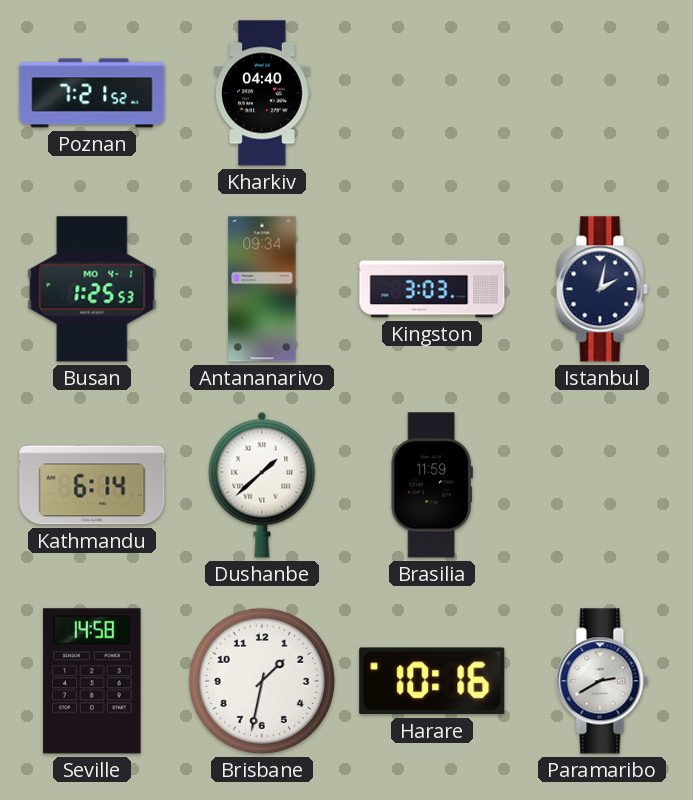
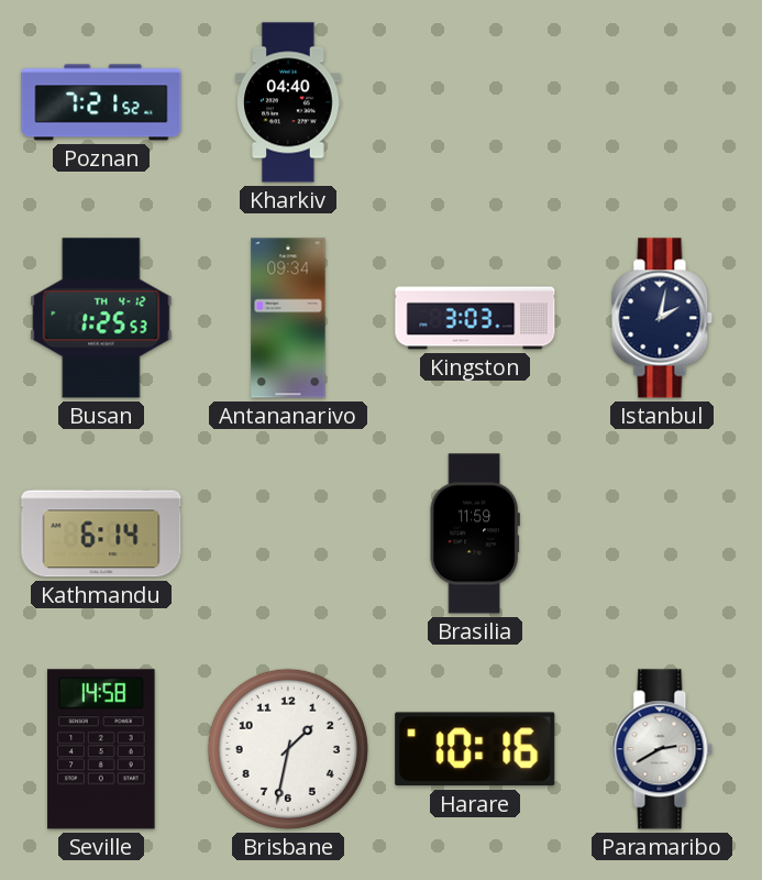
Busan date: MO 4-1 -> TH 4-12 (101, 318)
Dushanbe: 1:38 -> none (262, 485)
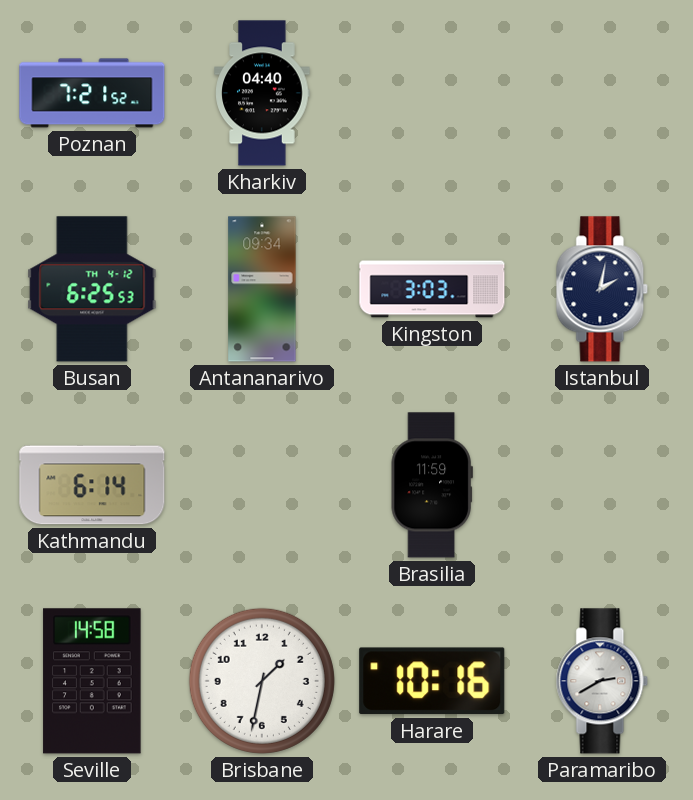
Busan: 1:25 -> 6:25 (92, 289)
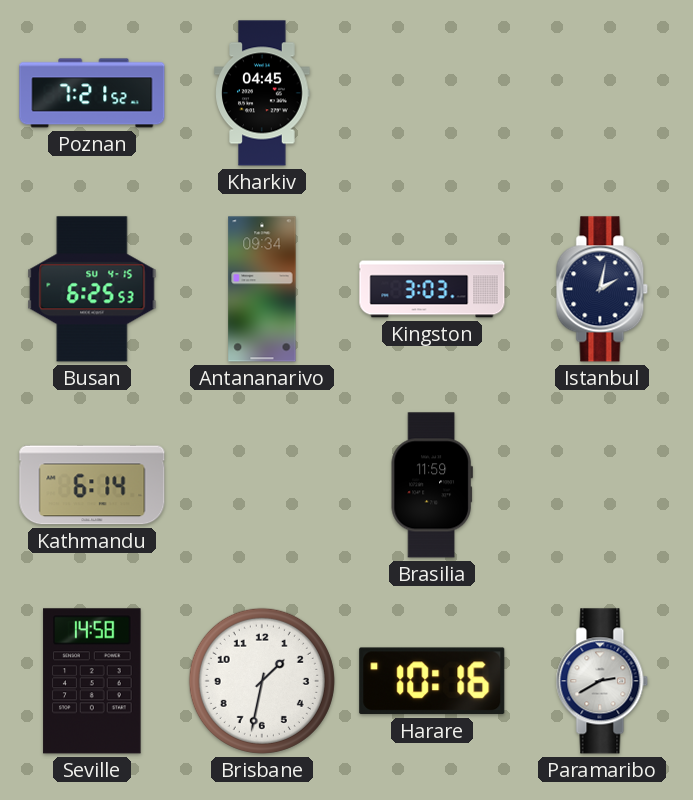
Kharkiv: 04:40 -> 04:45 (262, 93)
Busan date: TH 4-12 -> SU 4-15 (92, 289)
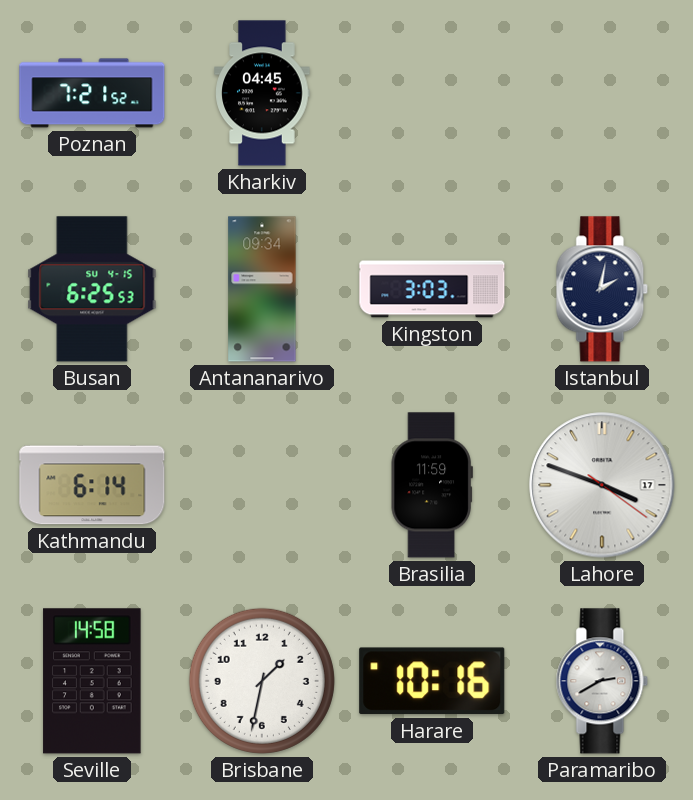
Lahore: none -> 3:48 (602, 485)
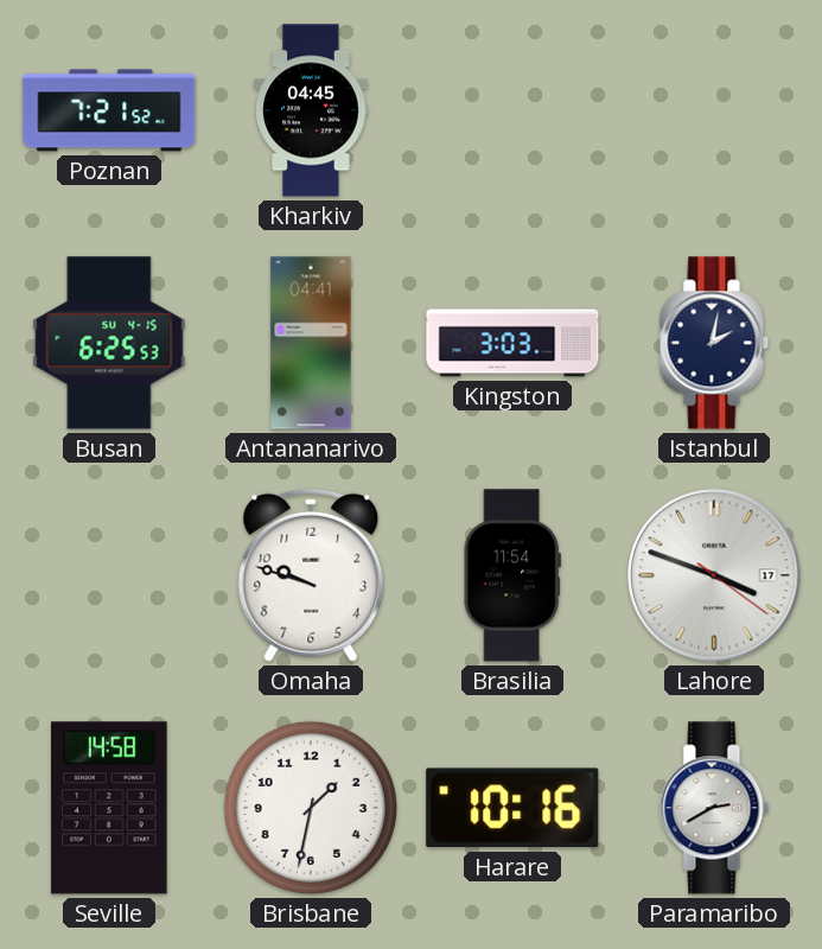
Antananarivo: 09:34 -> 04:41 (311, 343)
Kathmandu: 6:14 -> none (92, 485)
Omaha: none -> 9:48 (311, 575)
Brasilia: 11:59 -> 11:54 (512, 575)
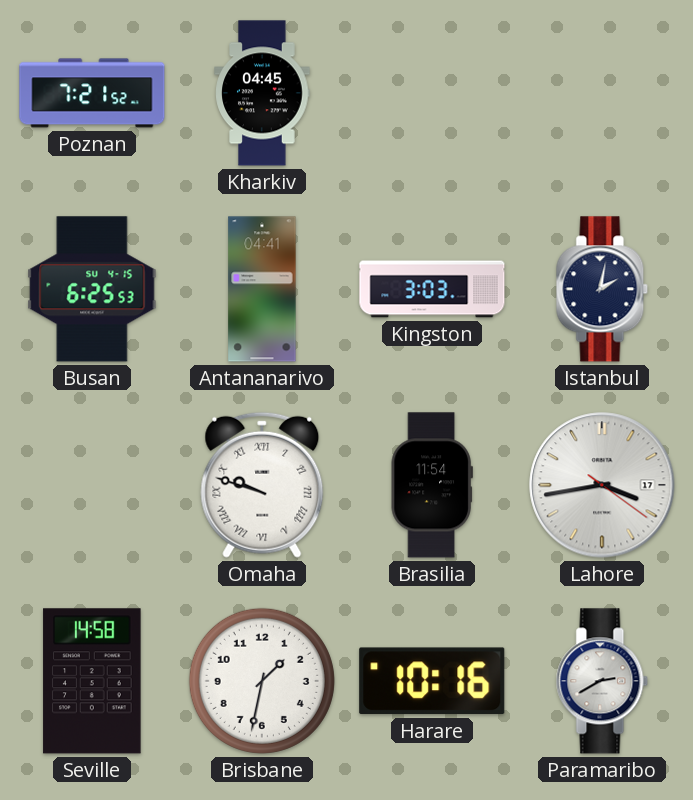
Omaha numerals: Arabic -> Roman (262, 485)
Lahore: 3:48 -> 3:43 (602, 485)
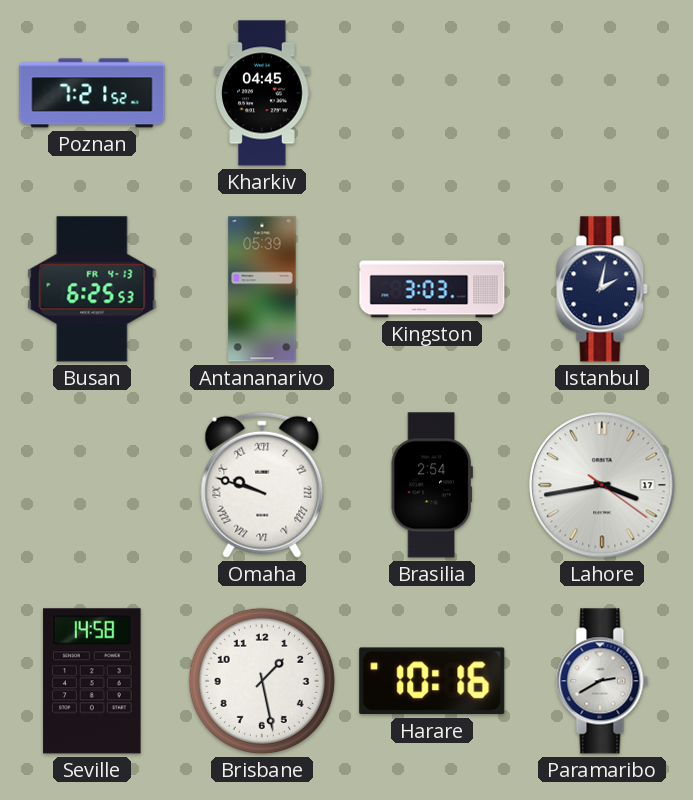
Busan date: SU 4-15 -> FR 4-13 (92, 289)
Antananarivo: 04:41 -> 05:39 (262, 289)
Brasilia: 11:54 -> 2:54 (432, 485)
Brisbane: 1:32 -> 1:28 (262, 681)
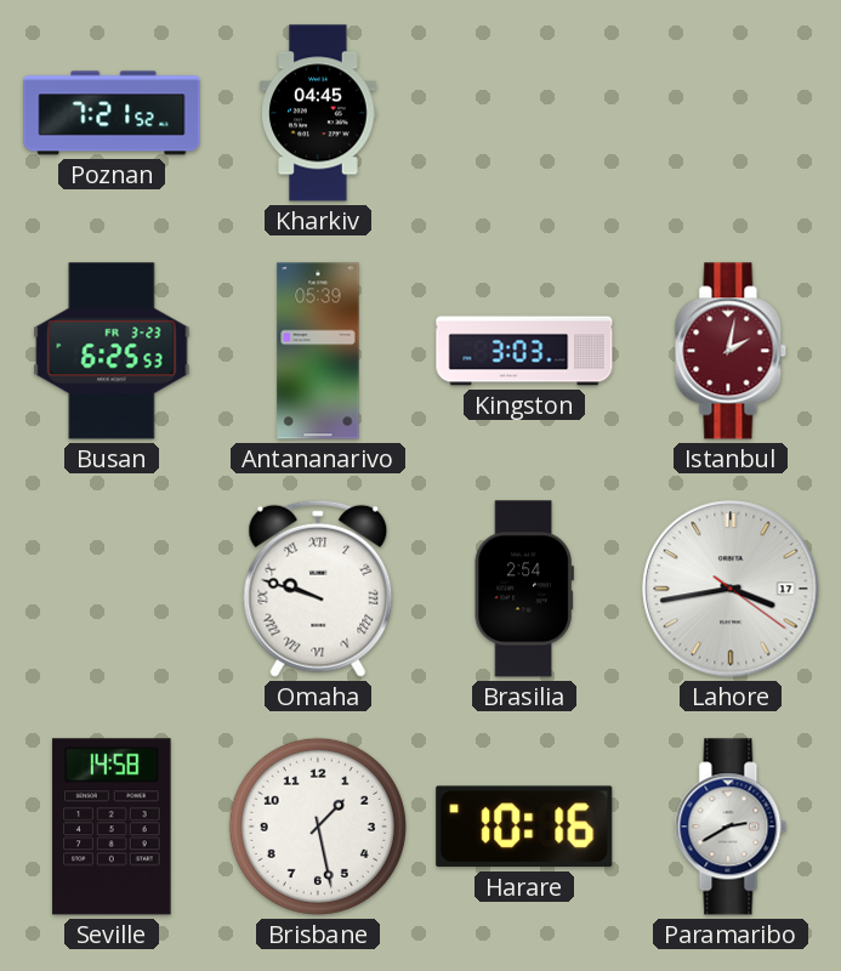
Busan date: FR 4-13 -> FR 3-23 (112, 351)
Istanbul dial: navy -> burgundy (731, 351)
